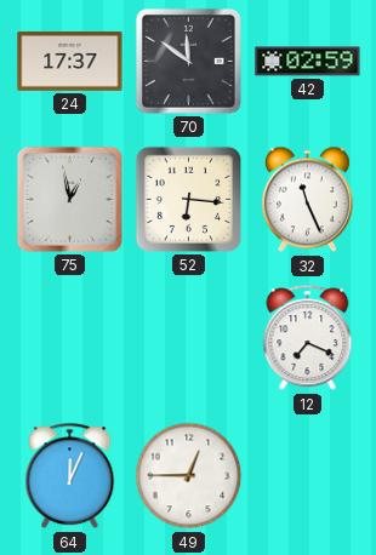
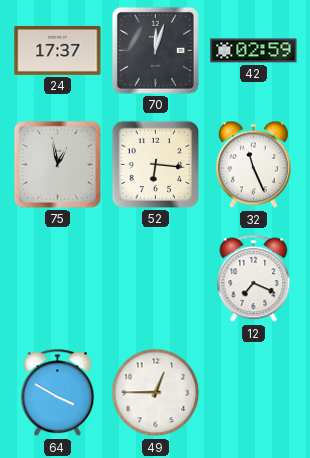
70: 11:51 -> 12:03 (155, 50)
64: 12:04 -> 3:50 (58, 393)
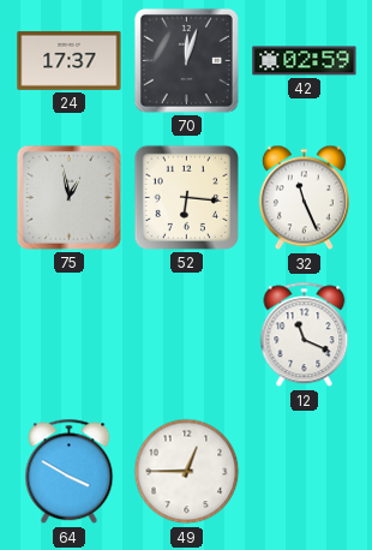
12: 7:19 -> 11:19 (305, 335)
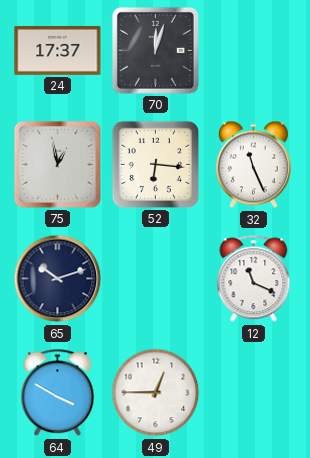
42: 02:59 -> none (305, 61)
65: none -> 10:12 (58, 279)
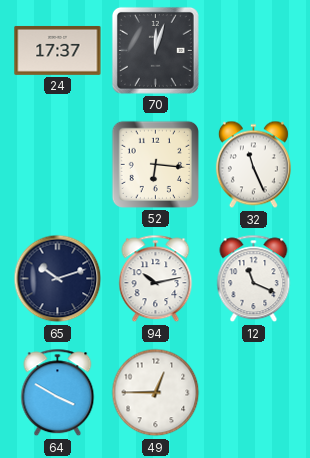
75: 12:58 -> none (57, 164)
94: none -> 10:13 (156, 279)
